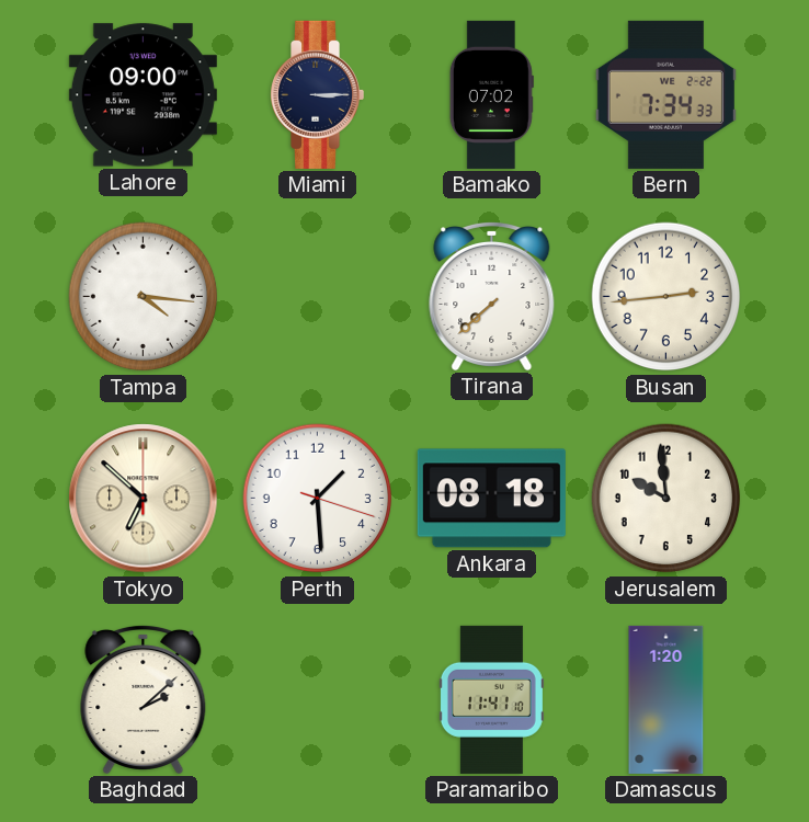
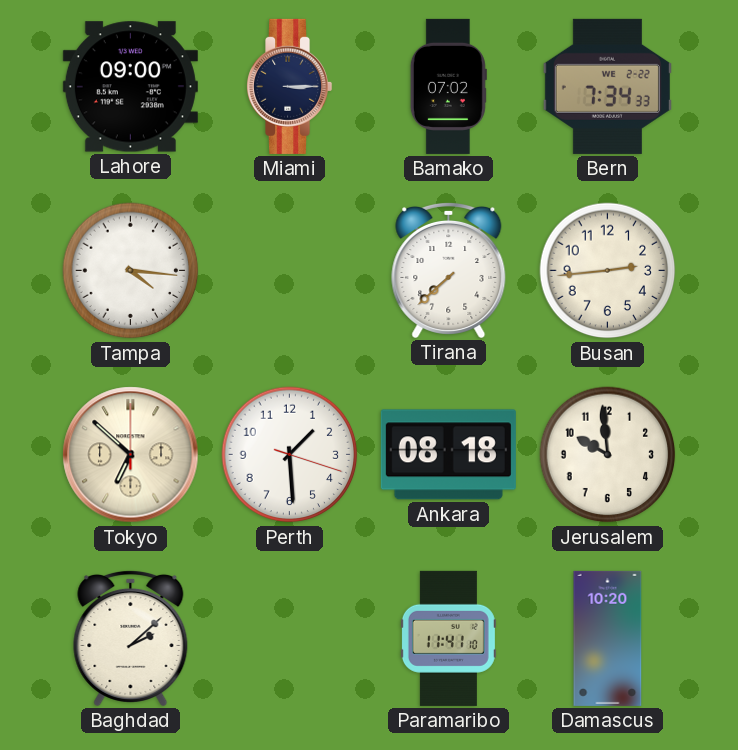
Damascus: 1:20 -> 10:20 (608, 638)
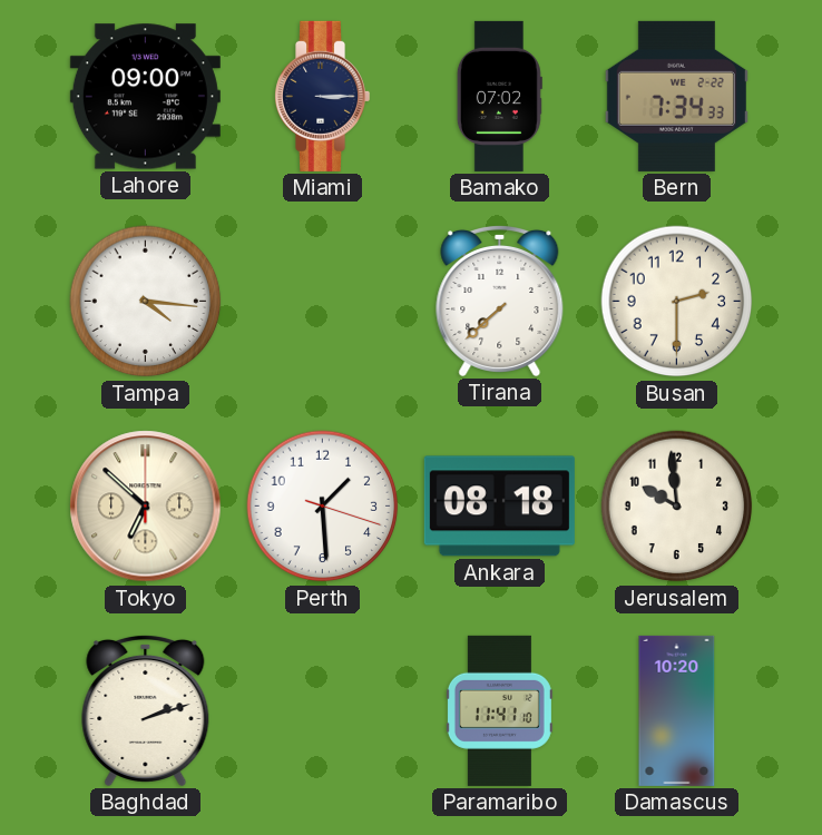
Busan: 2:44 -> 2:30 (677, 302)
Baghdad: 2:08 -> 2:12 (146, 710)
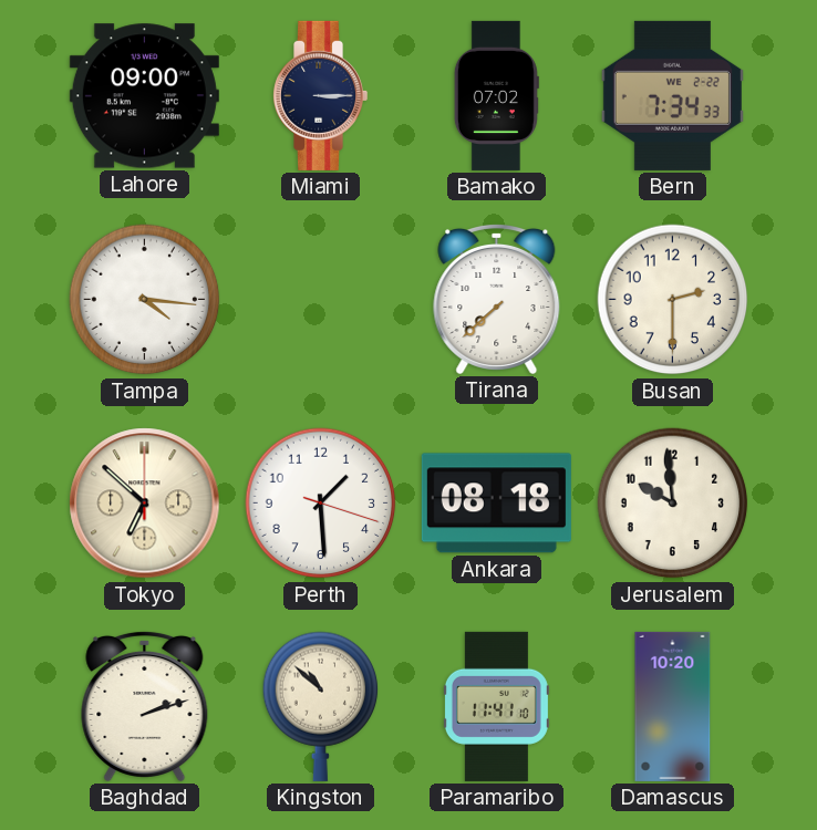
Kingston: none -> 10:52 (321, 706)
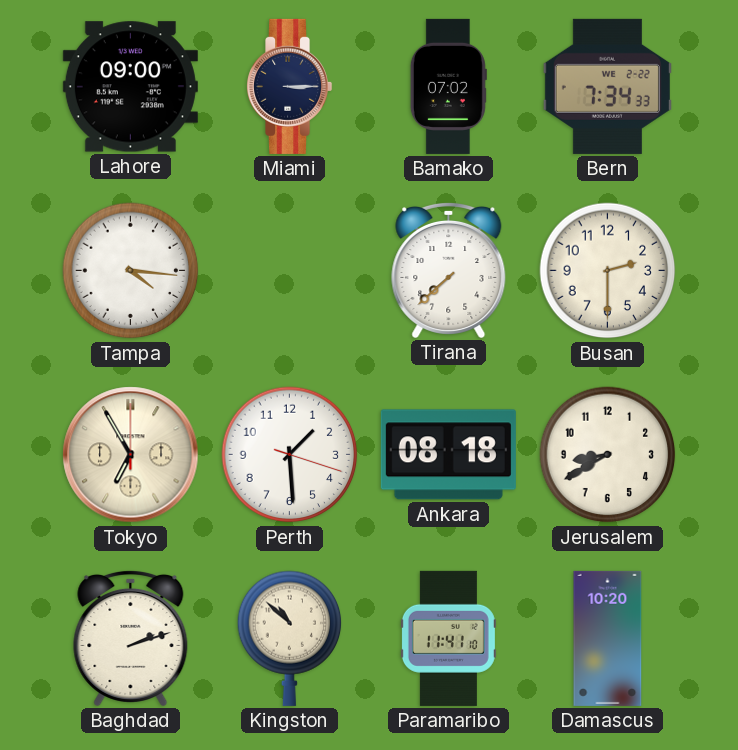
Tokyo: 6:52 -> 6:55 (131, 455)
Jerusalem: 9:59 -> 8:40 (608, 455)
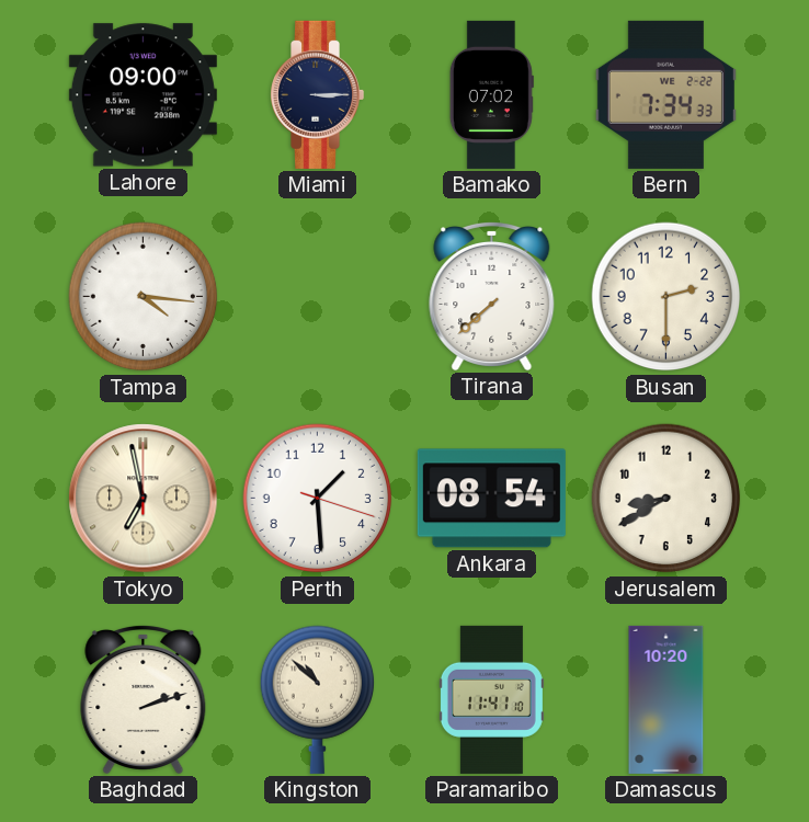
Tokyo: 6:55 -> 6:58 (144, 499)
Ankara: 08:18 -> 08:54 (491, 499)
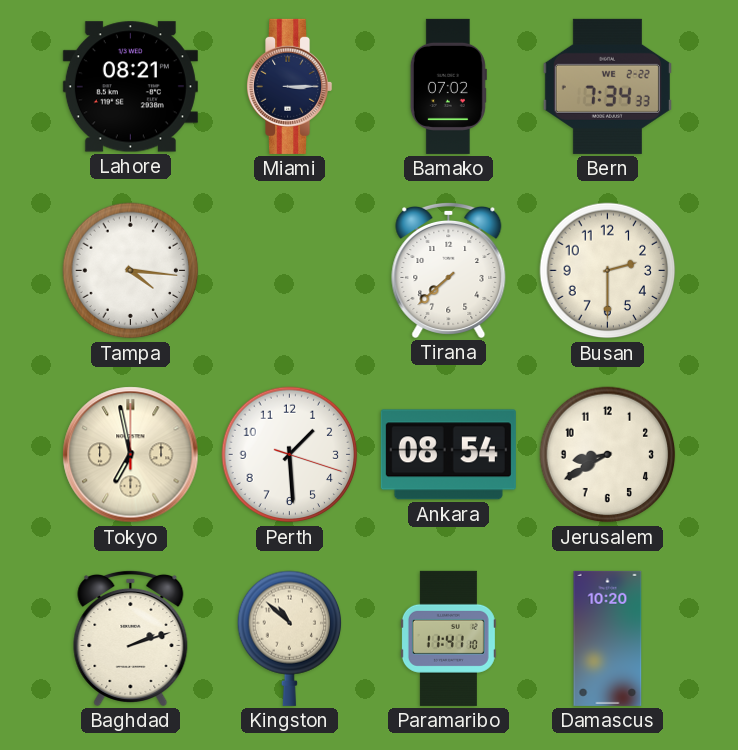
Lahore: 09:00 -> 08:21 (130, 87)
